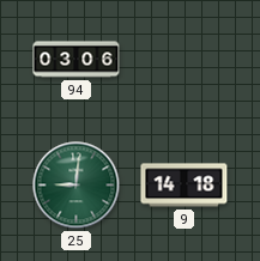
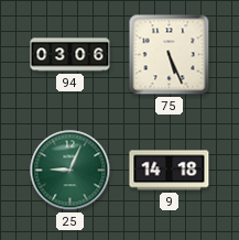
75: none -> 5:26 (170, 55)
25: 9:01 -> 9:04 (70, 171)
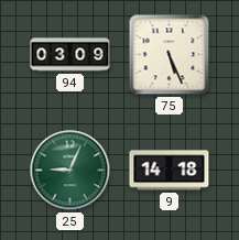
94: 03:06 -> 03:09 (70, 55)
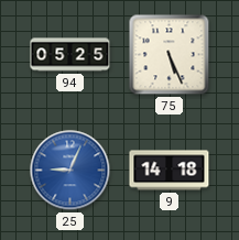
94: 03:09 -> 05:25 (70, 55)
25 dial: green -> blue (70, 171)
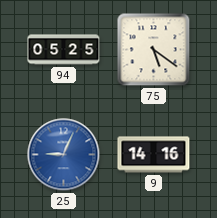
75: 5:26 -> 5:21 (154, 50)
9: 14:18 -> 14:16 (154, 155)
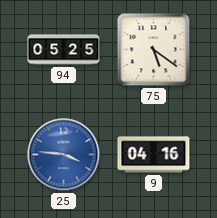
25: 9:04 -> 3:46 (64, 155)
9: 14:16 -> 04:16 (154, 155)
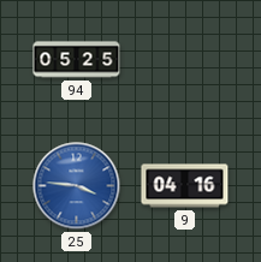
75: 5:21 -> none (154, 50)
